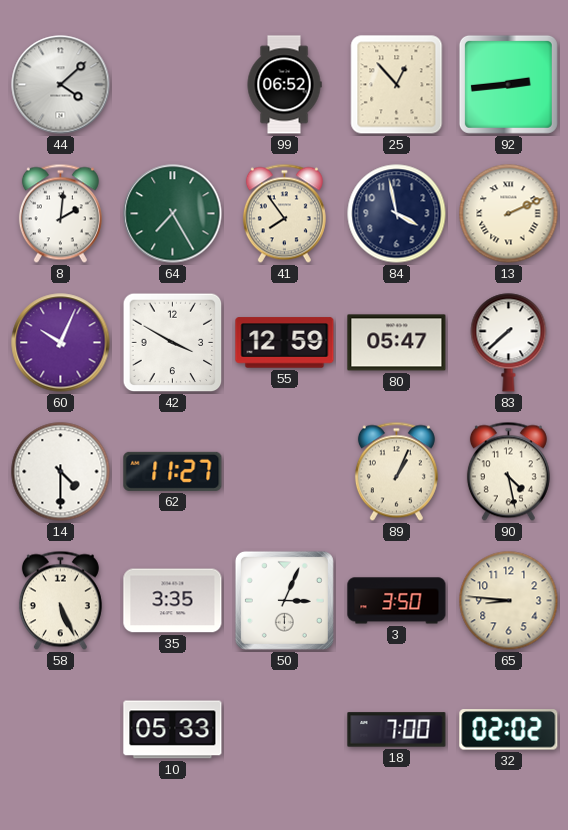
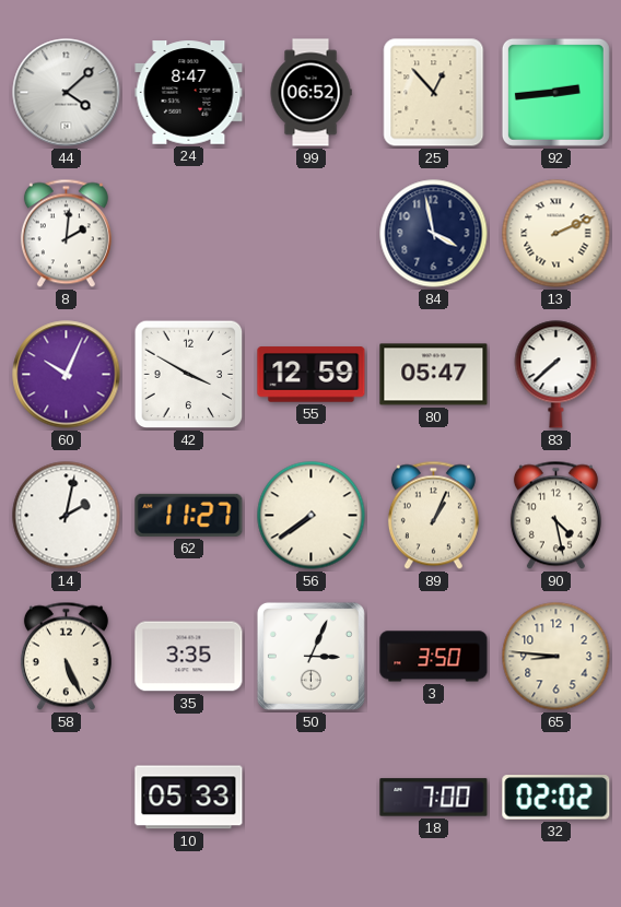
24: none -> 8:47 (189, 93)
64: 7:25 -> none (173, 214)
41: 7:54 -> none (284, 214)
14: 4:30 -> 2:02 (67, 516)
56: none -> 7:39 (312, 516)
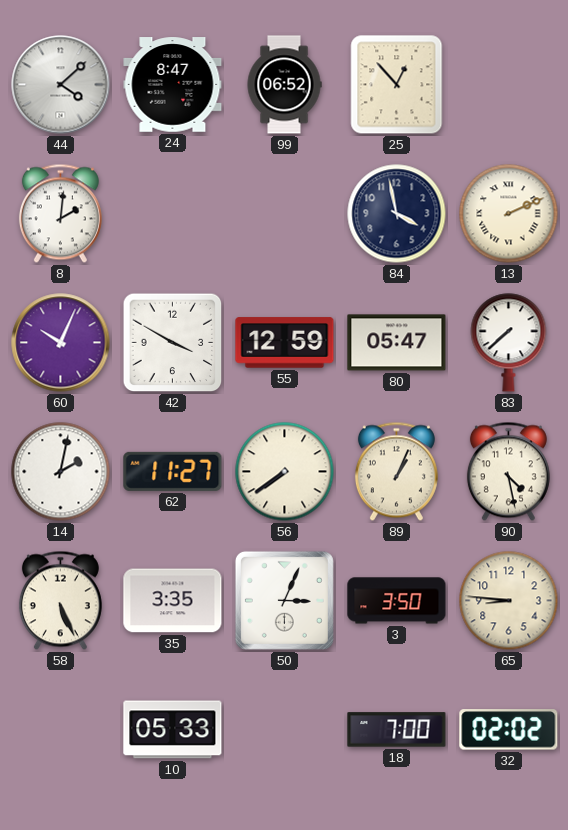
92: 2:44 -> none (555, 92)
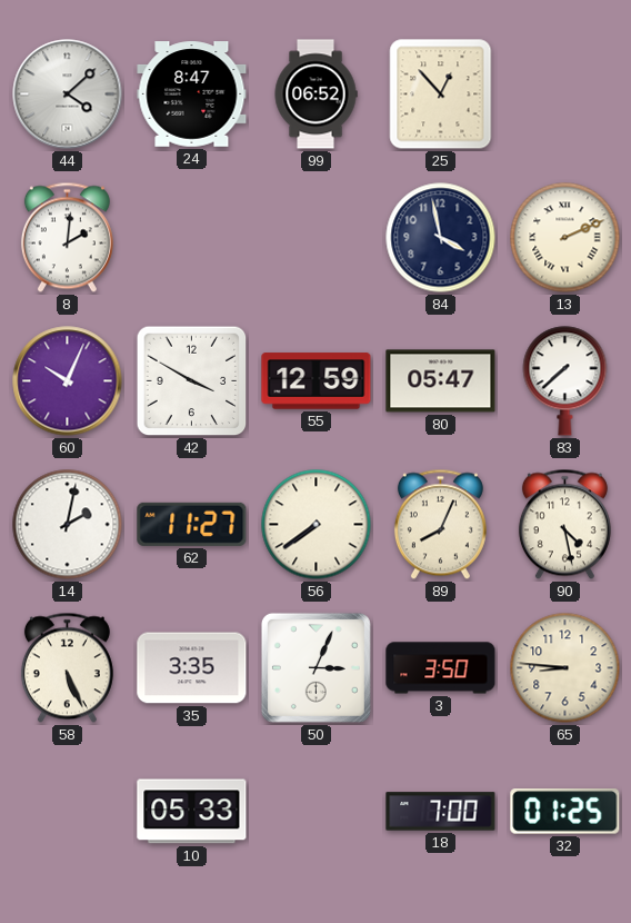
89: 1:04 -> 8:04 (440, 525)
32: 02:02 -> 01:25 (565, 812)
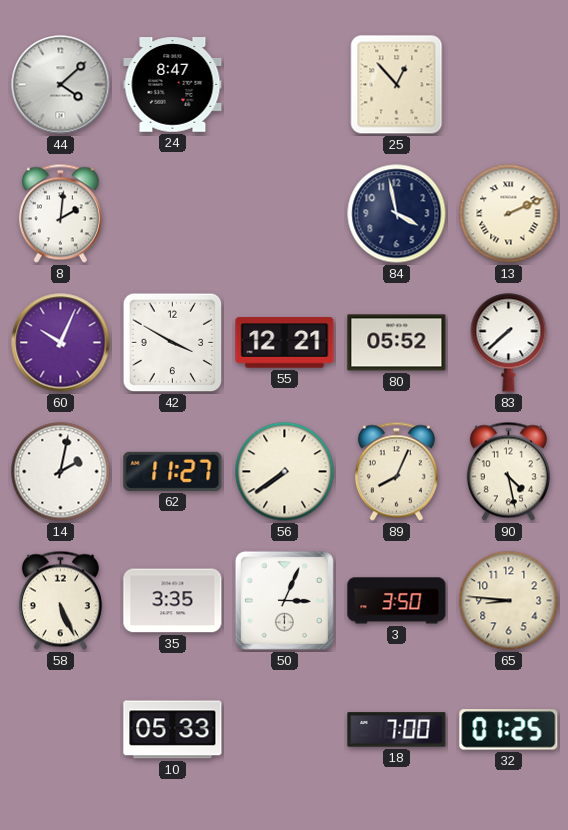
99: 06:52 -> none (315, 95)
55: 12:59 -> 12:21 (285, 343)
80: 05:47 -> 05:52 (397, 343)
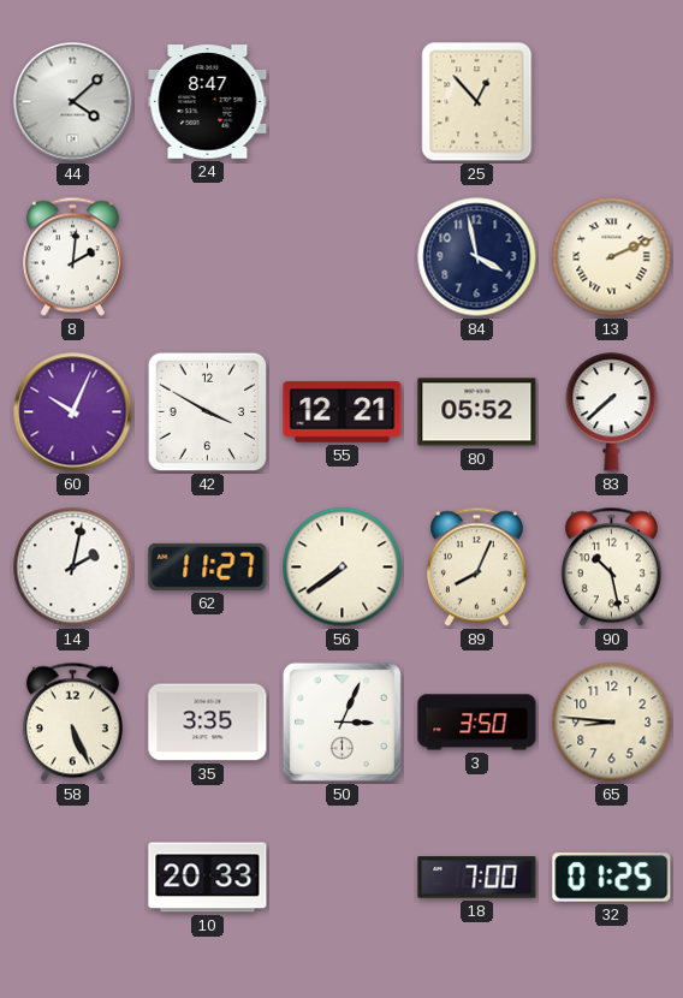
90: 4:28 -> 10:28 (611, 568)
10: 05:33 -> 20:33 (208, 878)
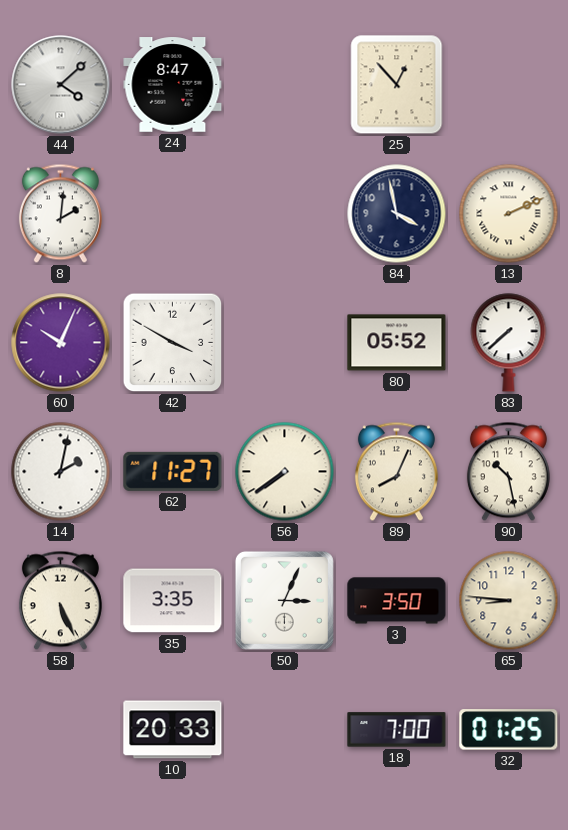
55: 12:21 -> none (343, 412)
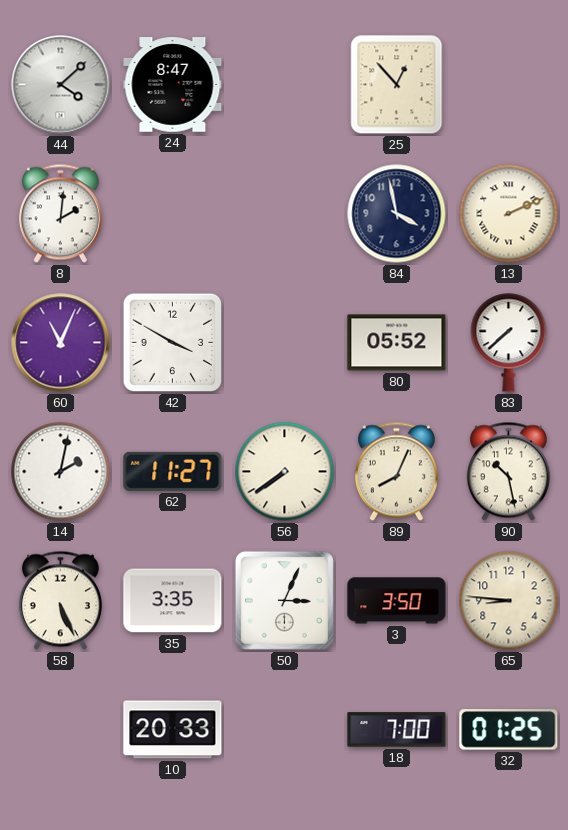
60: 10:04 -> 11:04 (61, 343)
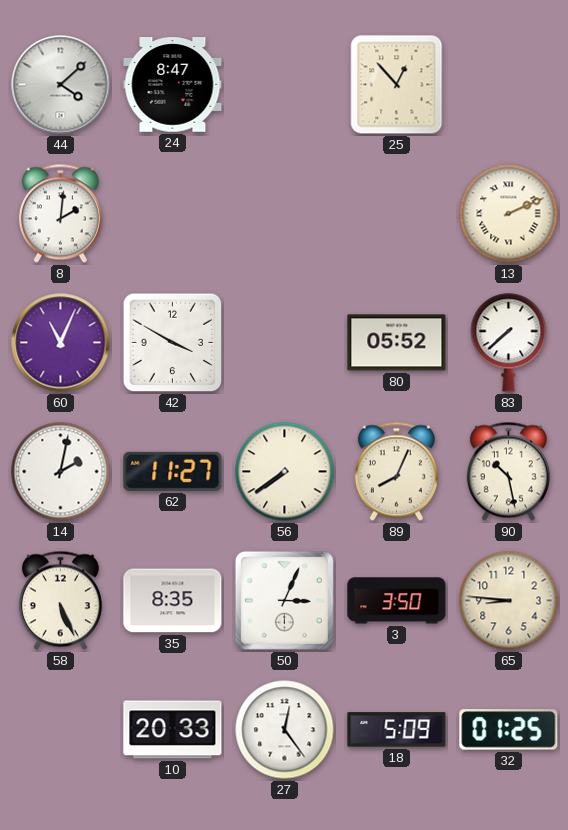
84: 3:58 -> none (397, 214)
35: 3:35 -> 8:35 (173, 601)
27: none -> 12:24 (285, 730)
18: 7:00 -> 5:09 (397, 730)
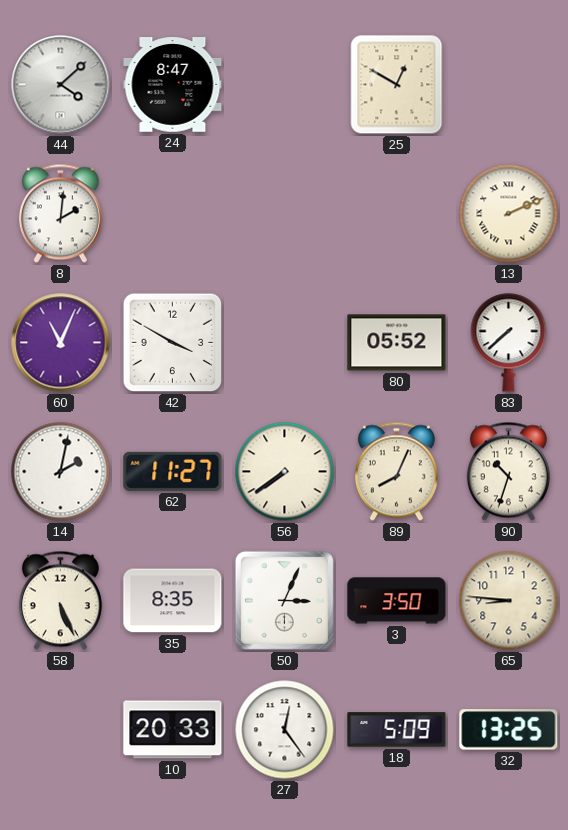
25: 12:53 -> 12:50 (397, 85)
90: 10:28 -> 10:33 (508, 472)
32: 01:25 -> 13:25 (509, 730)
